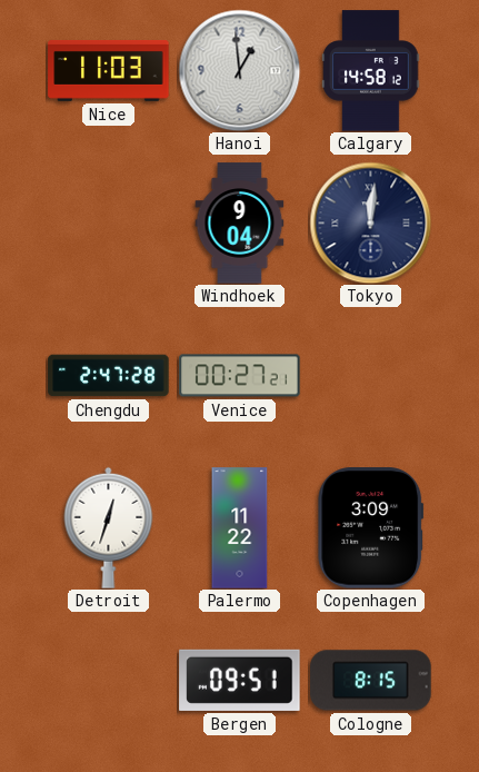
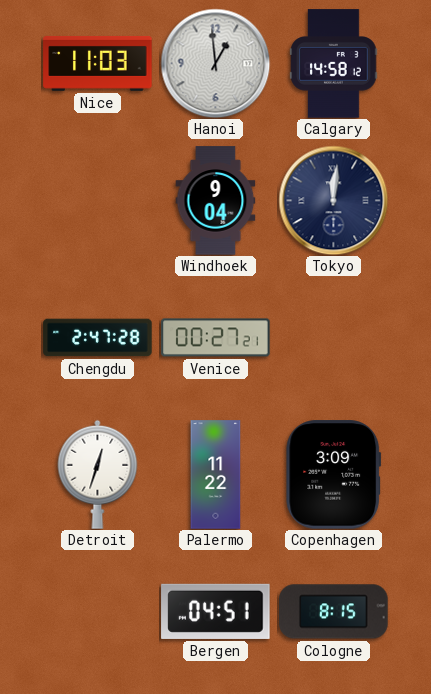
Bergen: 09:51 -> 04:51 (216, 611)
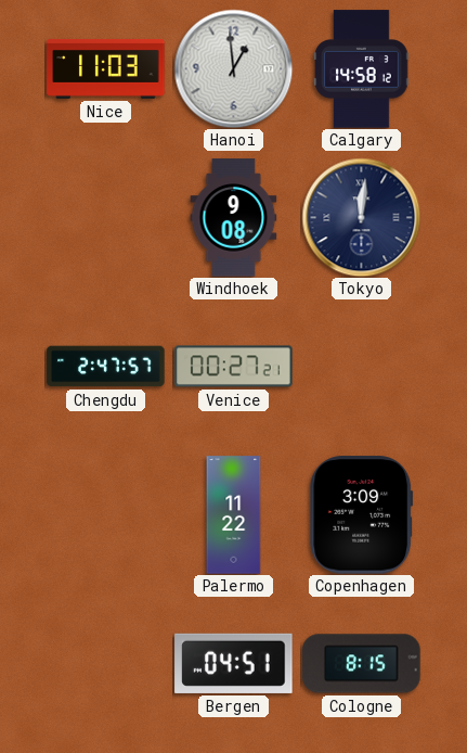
Windhoek: 9:04 -> 9:08 (234, 218)
Chengdu: 2:47:28 -> 2:47:57 (106, 367)
Detroit: 12:33 -> none (98, 474)
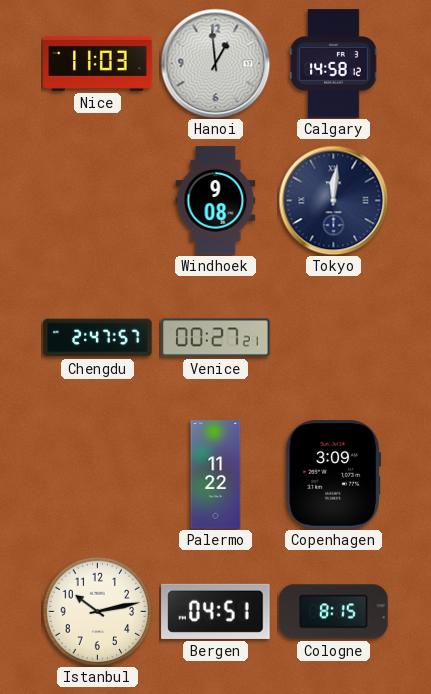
Istanbul: none -> 10:13 (97, 611)
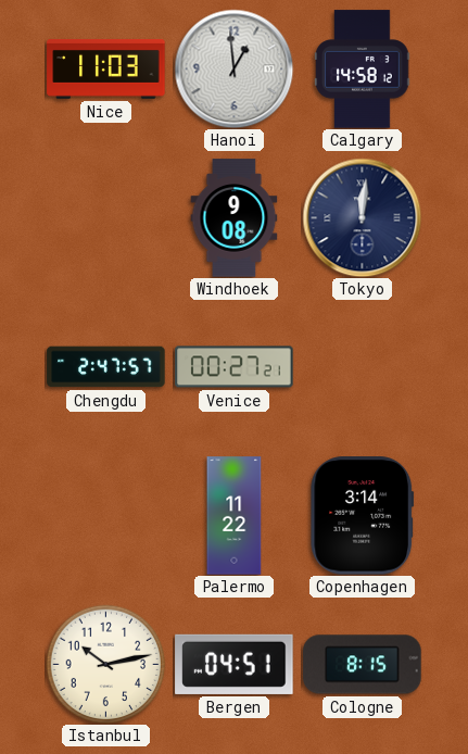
Copenhagen: 3:09 -> 3:14 (363, 516)
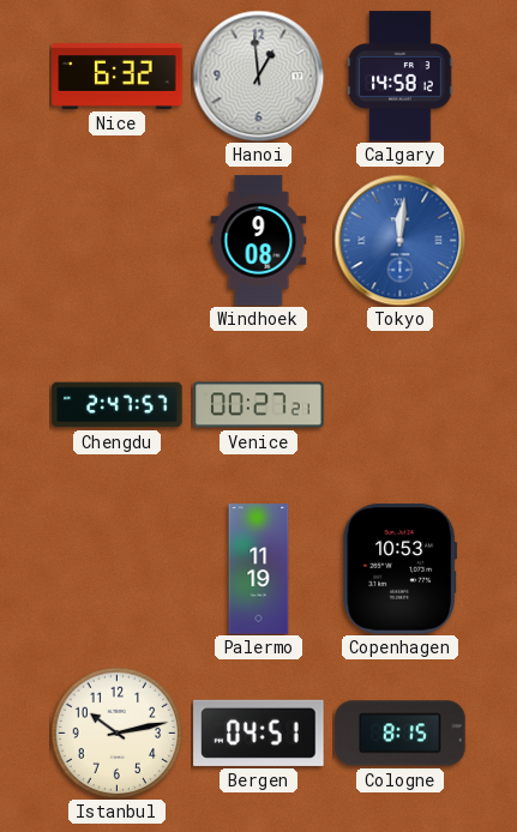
Nice: 11:03 -> 6:32 (118, 76)
Tokyo dial: navy -> blue (399, 240)
Palermo: 11:22 -> 11:19 (259, 569)
Copenhagen: 3:14 -> 10:53 (401, 569)
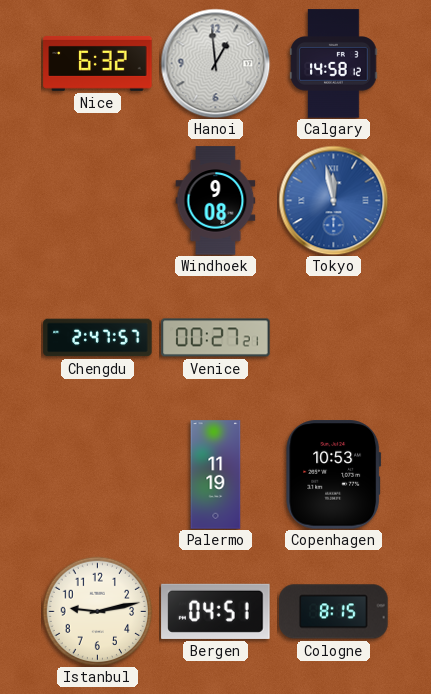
Tokyo: 12:01 -> 11:58 (333, 200)
Istanbul: 10:13 -> 9:13 (97, 611)
